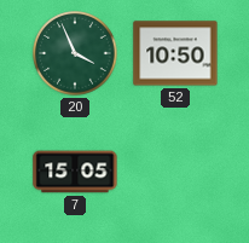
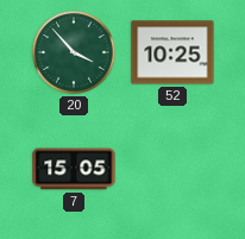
20: 3:56 -> 3:53 (74, 52)
52: 10:50 -> 10:25 (172, 52)
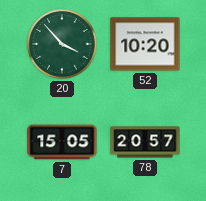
52: 10:25 -> 10:20 (145, 44)
78: none -> 20:57 (145, 142)
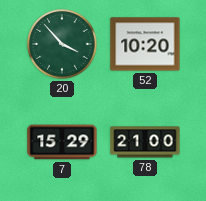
7: 15:05 -> 15:29 (62, 142)
78: 20:57 -> 21:00 (145, 142)
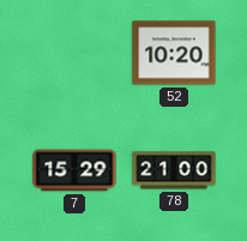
20: 3:53 -> none (62, 44)
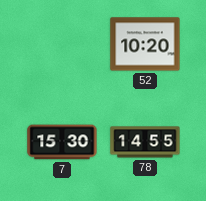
7: 15:29 -> 15:30 (62, 142)
78: 21:00 -> 14:55 (145, 142)
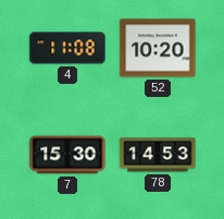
4: none -> 11:08 (67, 48)
78: 14:55 -> 14:53 (158, 155)
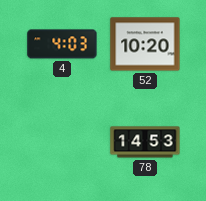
4: 11:08 -> 4:03 (62, 44)
7: 15:30 -> none (67, 155)
